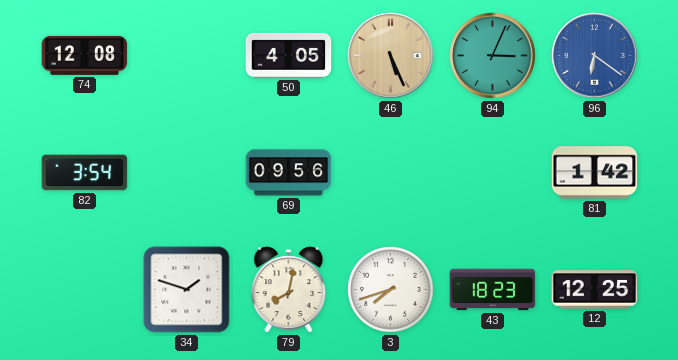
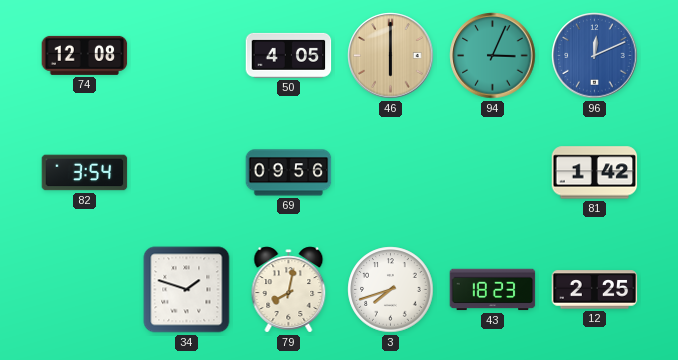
46: 5:26 -> 6:00 (391, 56)
96: 6:21 -> 12:11 (595, 56)
12: 12:25 -> 2:25 (595, 290)
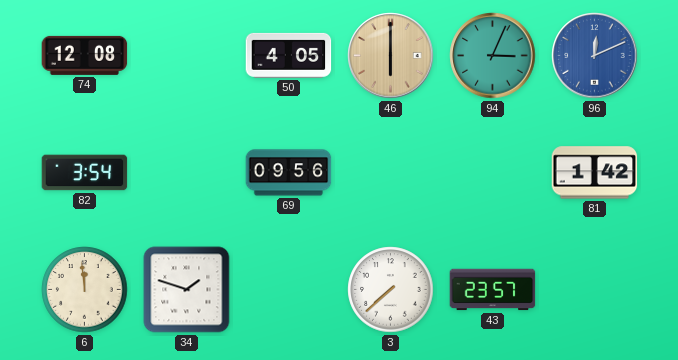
6: none -> 11:59 (85, 290)
79: 8:02 -> none (289, 290)
3: 7:42 -> 7:38 (391, 290)
43: 18:23 -> 23:57 (493, 290)
12: 2:25 -> none (595, 290)
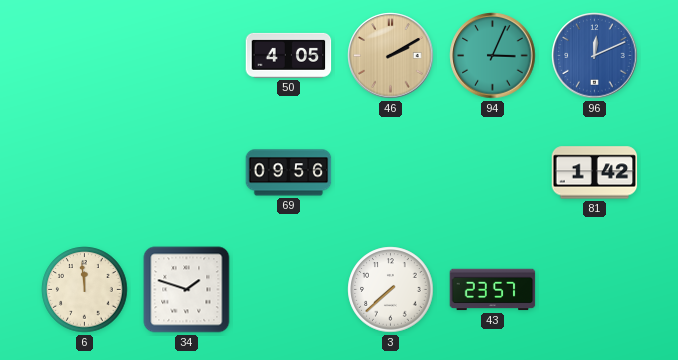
74: 12:08 -> none (85, 55)
46: 6:00 -> 2:10 (391, 56)
82: 3:54 -> none (85, 173)
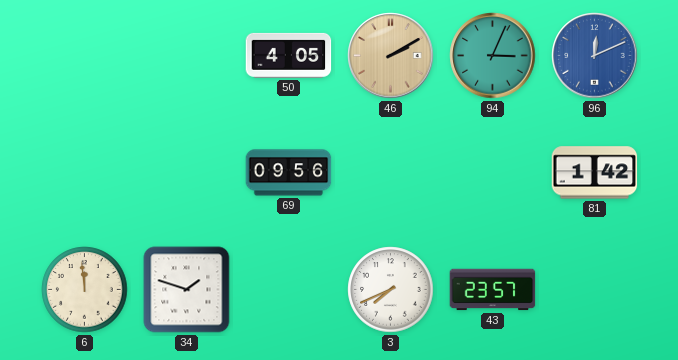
3: 7:38 -> 7:41 (391, 290)
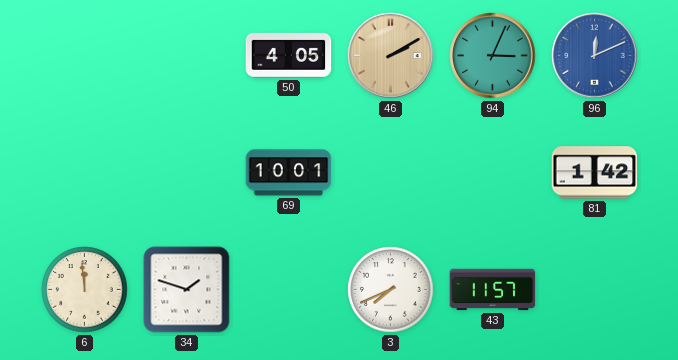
69: 09:56 -> 10:01 (289, 173)
43: 23:57 -> 11:57 (493, 290)
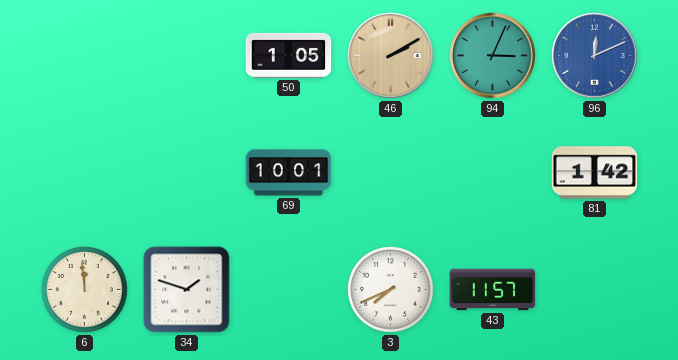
50: 4:05 -> 1:05 (289, 55)
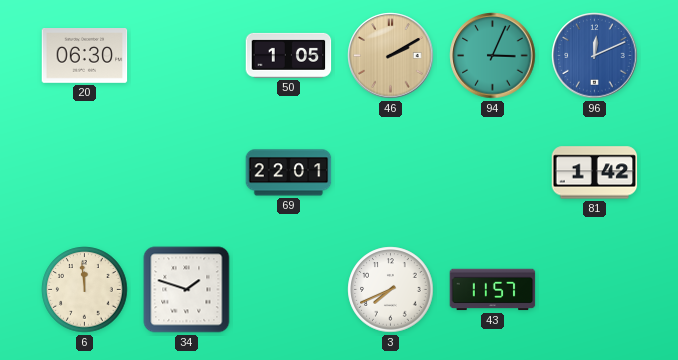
20: none -> 06:30 (85, 56)
69: 10:01 -> 22:01 (289, 173)
